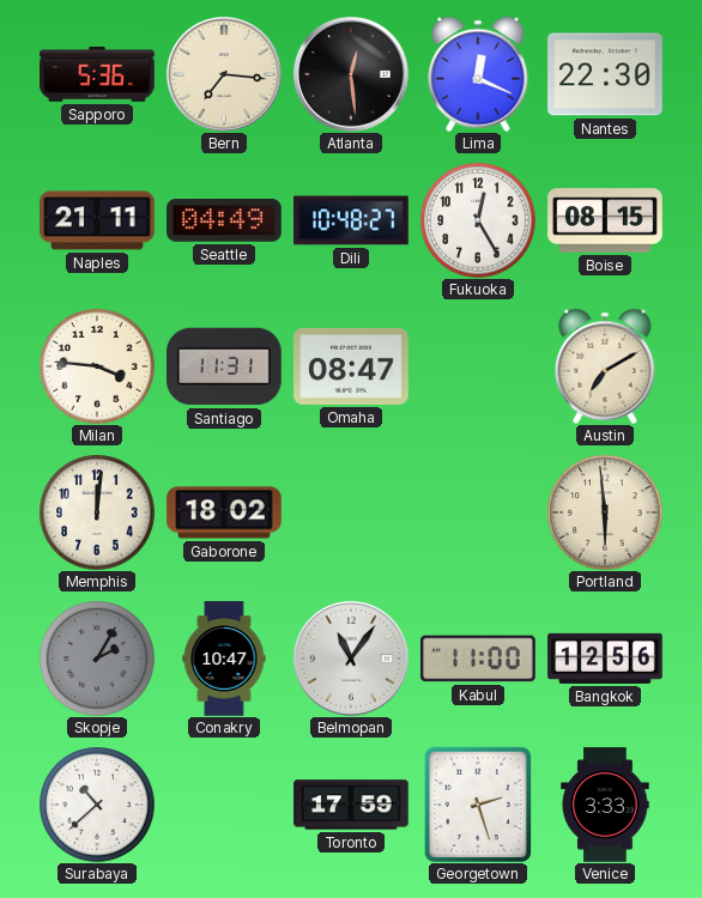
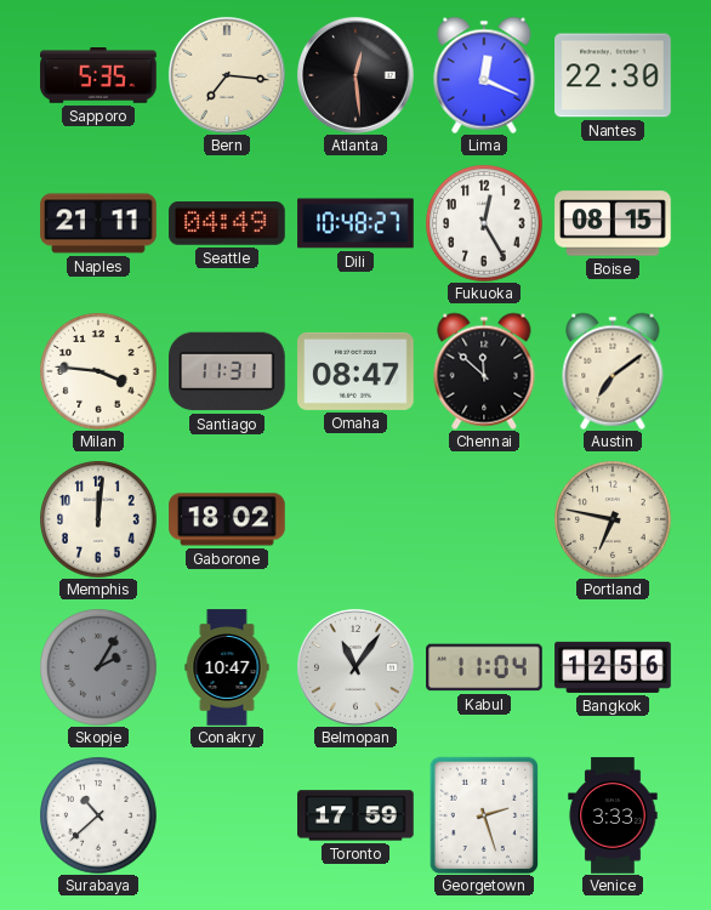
Sapporo: 5:36 -> 5:35 (98, 76)
Chennai: none -> 11:52 (484, 371)
Austin: 7:10 -> 7:09 (613, 371)
Portland: 5:59 -> 6:47 (613, 519)
Kabul: 11:00 -> 11:04 (484, 667)
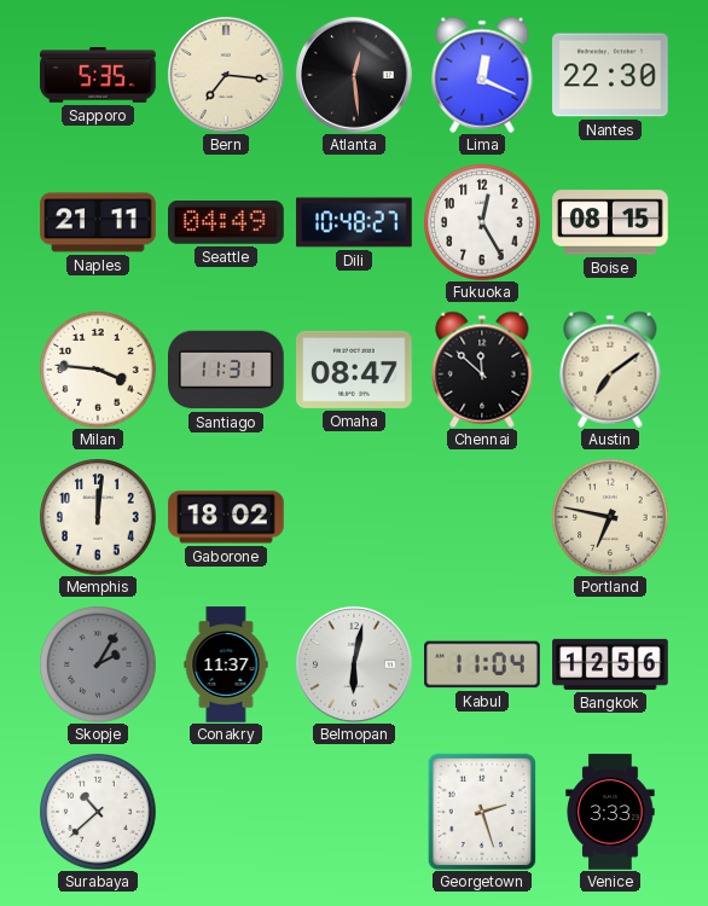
Conakry: 10:47 -> 11:37 (226, 664)
Belmopan: 11:06 -> 6:02 (354, 664)
Toronto: 17:59 -> none (355, 815)
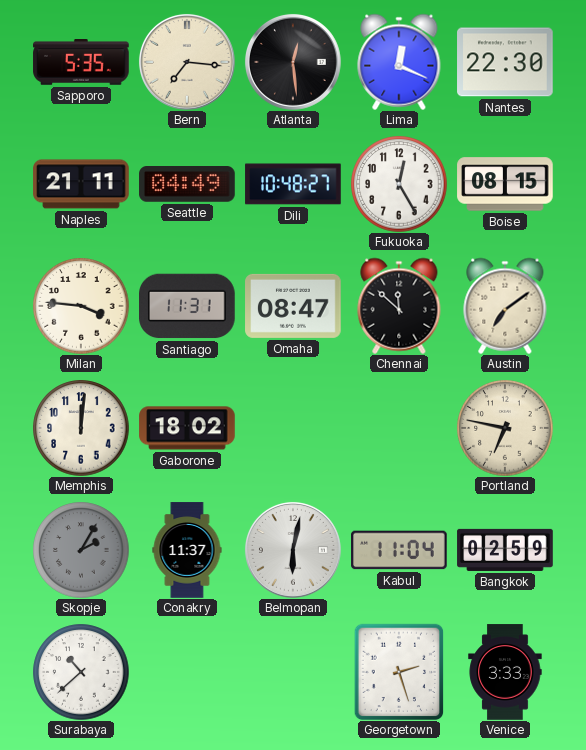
Bangkok: 12:56 -> 02:59 (505, 550)
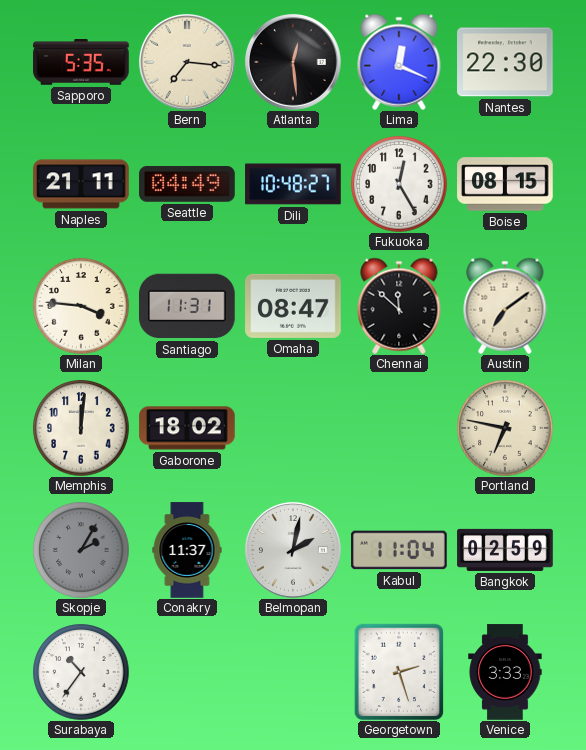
Belmopan: 6:02 -> 2:02 (293, 550)
Surabaya: 10:38 -> 10:36 (81, 672)
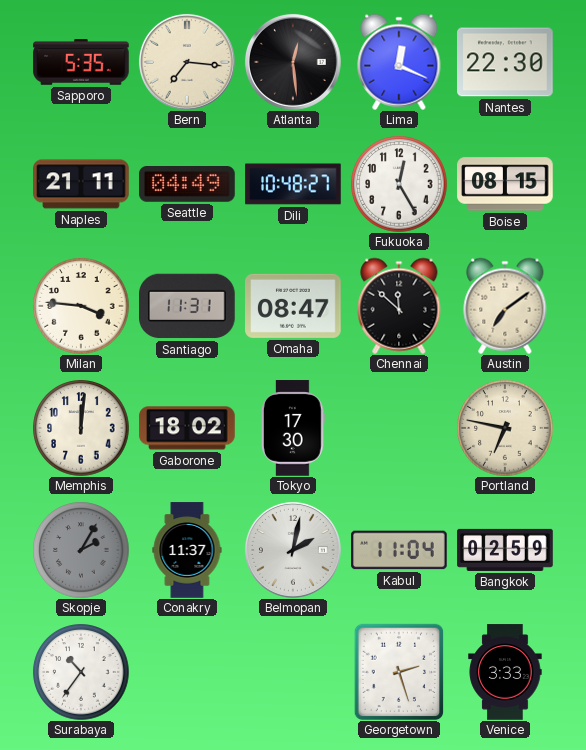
Tokyo: none -> 17:30 (293, 428)
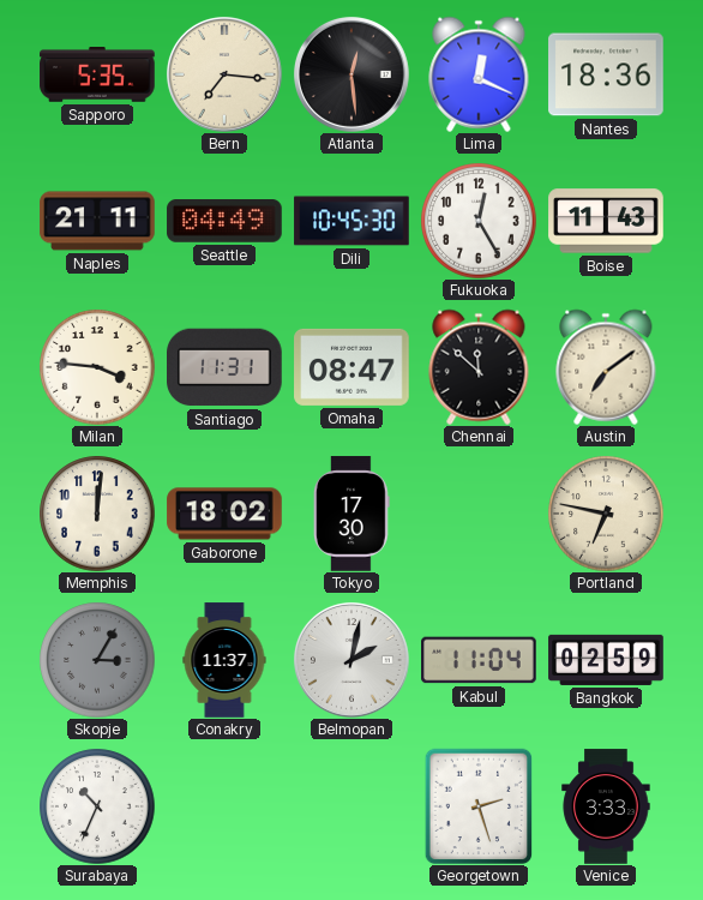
Nantes: 22:30 -> 18:36 (606, 74)
Dili: 10:48 -> 10:45 (351, 221)
Boise: 08:15 -> 11:43 (606, 221)
Skopje: 2:05 -> 3:05 (97, 660)
Surabaya: 10:36 -> 10:34 (97, 806)
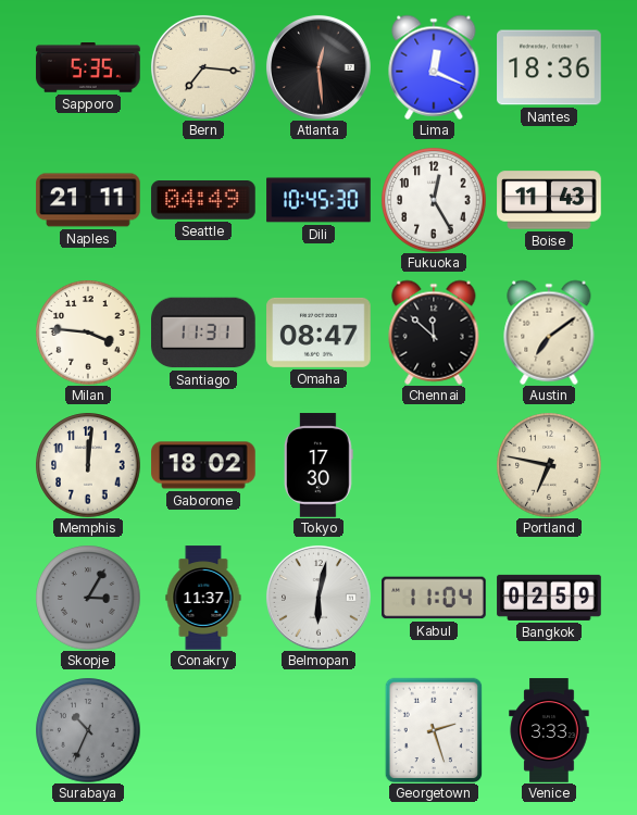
Belmopan: 2:02 -> 6:02 (318, 598)
Surabaya dial: white -> grey (88, 730)
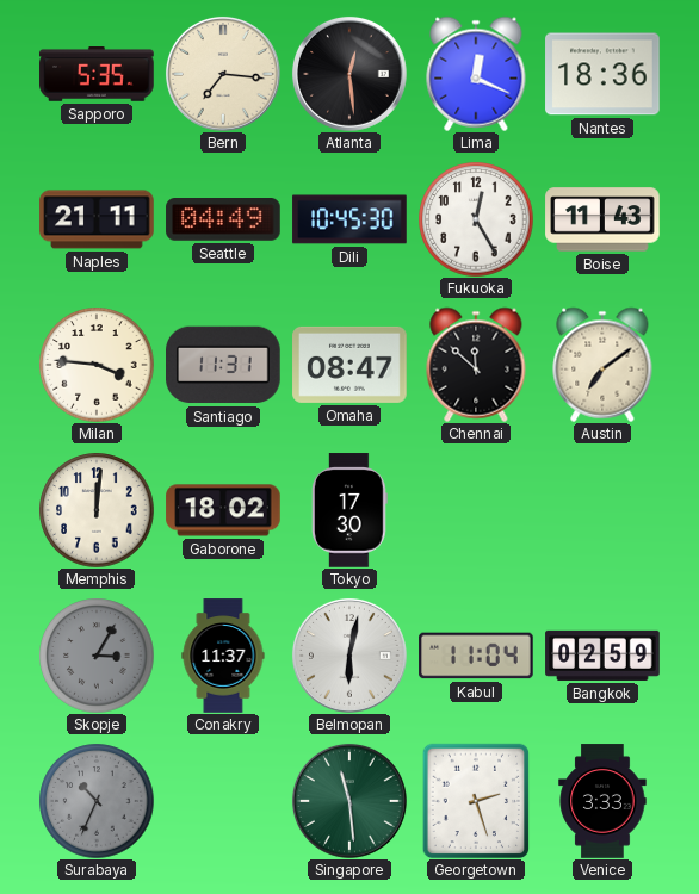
Portland: 6:47 -> none (549, 465)
Singapore: none -> 11:29 (349, 801)
